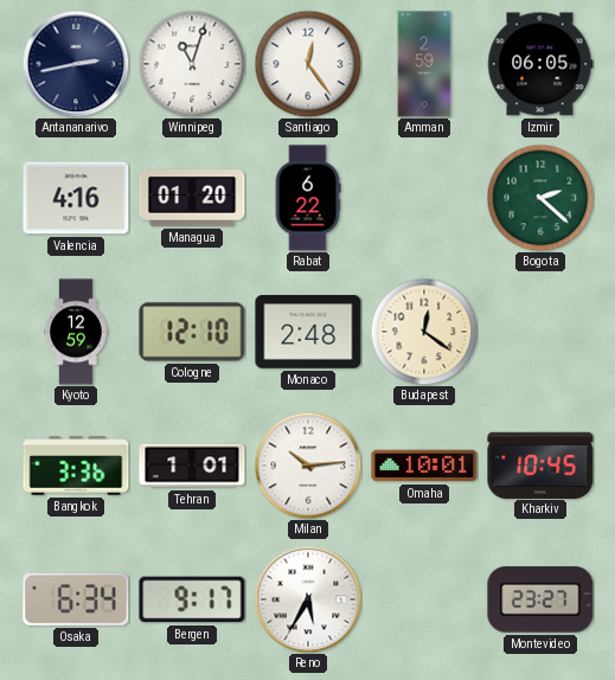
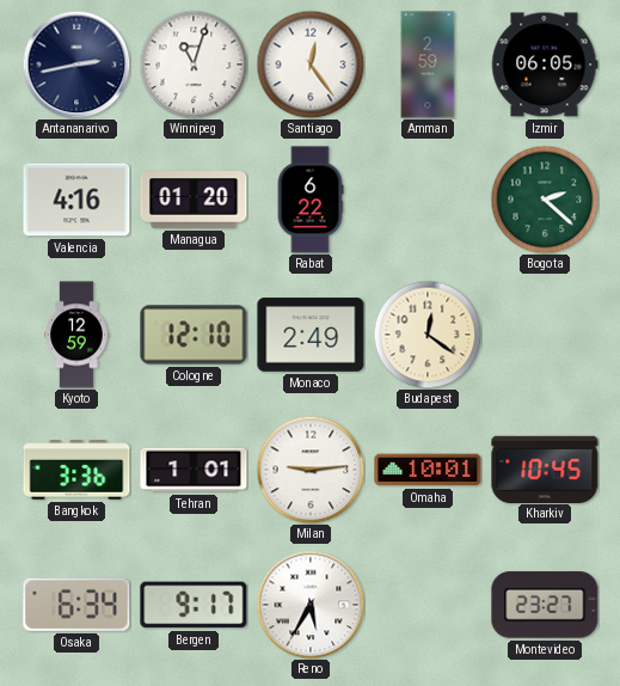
Monaco: 2:48 -> 2:49 (311, 335)
Milan: 10:14 -> 9:14 (311, 470)
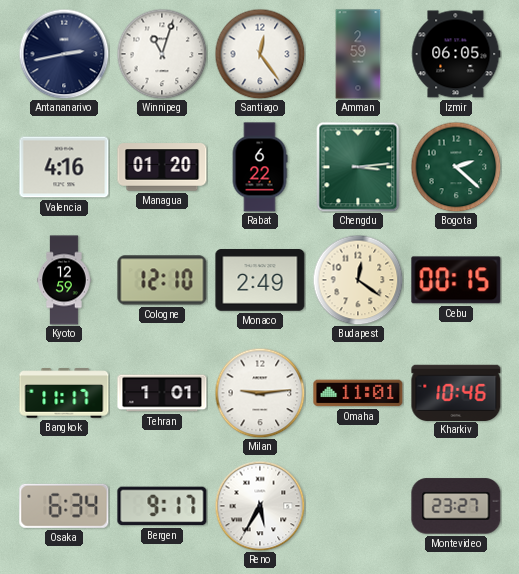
Chengdu: none -> 3:14 (358, 167)
Cebu: none -> 00:15 (456, 280)
Bangkok: 3:36 -> 11:17 (64, 393)
Omaha: 10:01 -> 11:01 (358, 393)
Kharkiv: 10:45 -> 10:46 (456, 392)
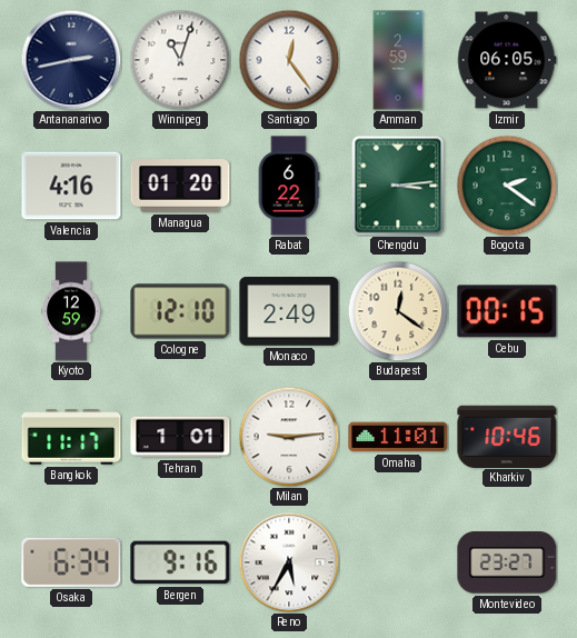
Bogota: 2:22 -> 2:21 (507, 186)
Bergen: 9:17 -> 9:16 (180, 562)
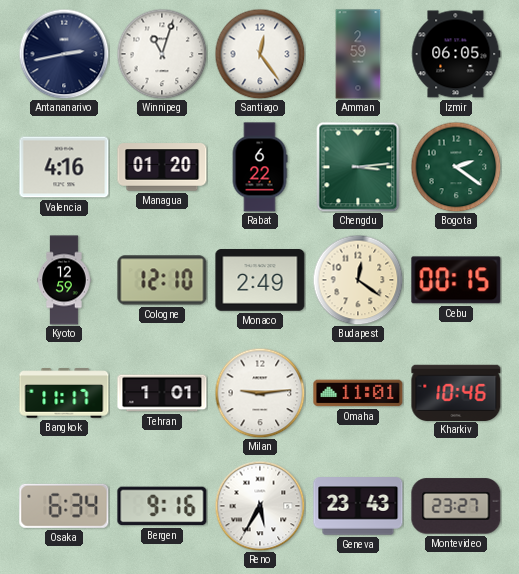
Geneva: none -> 23:43 (358, 506)
